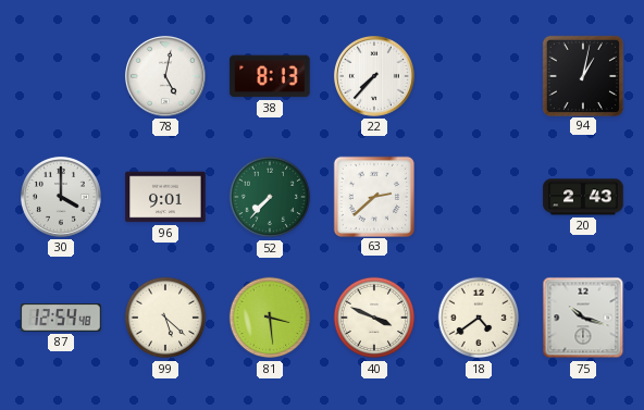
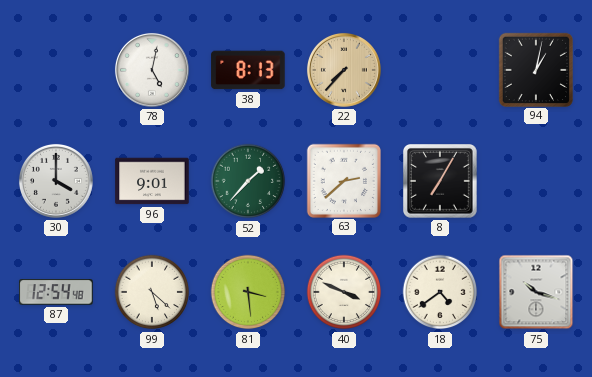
22 dial: white -> champagne (344, 70)
52: 7:37 -> 1:37 (248, 181)
8: none -> 7:05 (441, 182)
20: 2:43 -> none (583, 197)
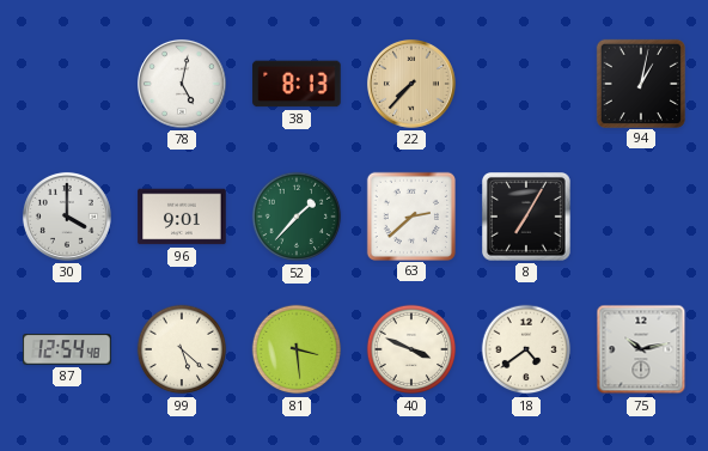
75: 10:18 -> 10:13 (641, 349)
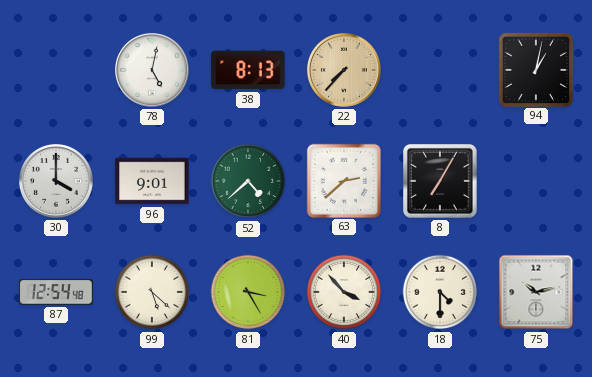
52: 1:37 -> 4:38 (248, 181)
81: 3:29 -> 3:25 (248, 292)
40: 3:49 -> 3:53 (344, 292)
18: 4:39 -> 4:30 (440, 292)
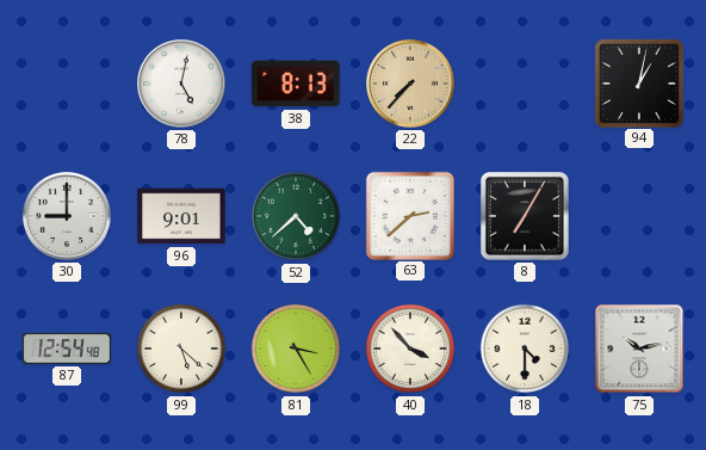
30: 4:00 -> 9:00 (67, 216)
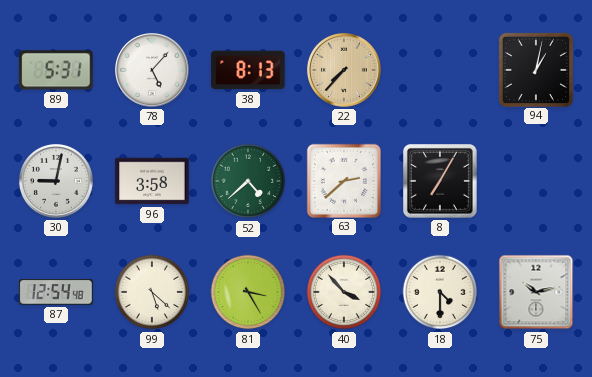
89: none -> 5:31 (56, 70)
78: 5:02 -> 5:07 (152, 70)
30: 9:00 -> 9:02 (56, 181)
96: 9:01 -> 3:58 (152, 181)
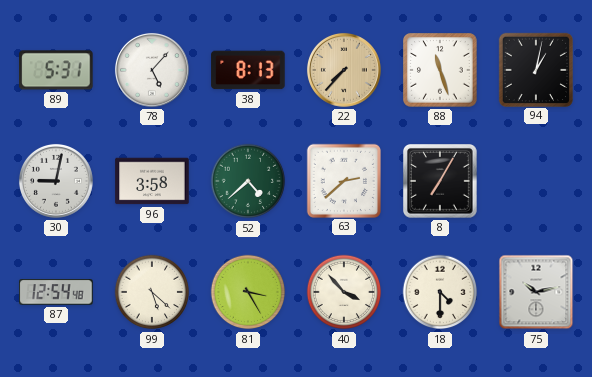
88: none -> 11:27 (440, 70)
